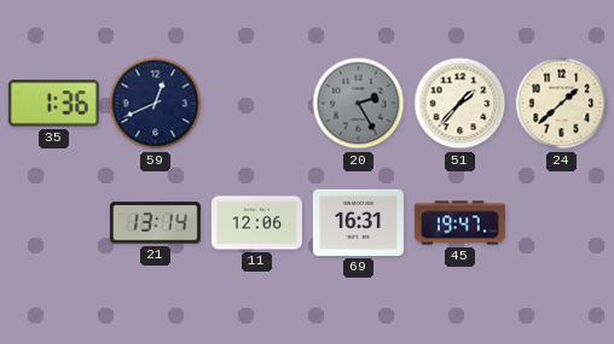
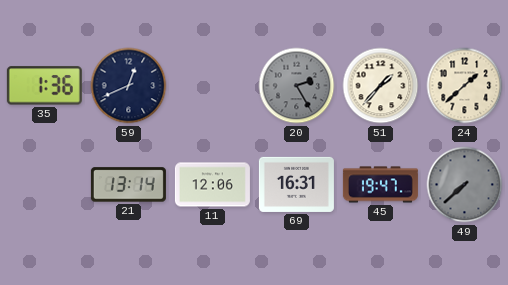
49: none -> 7:38 (465, 185)
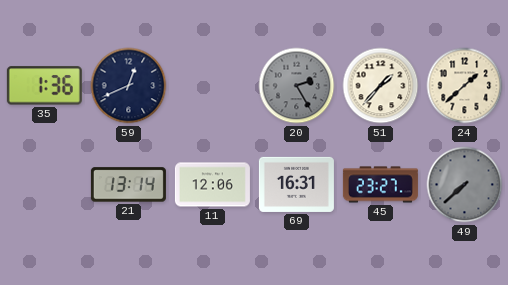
45: 19:47 -> 23:27 (380, 185)
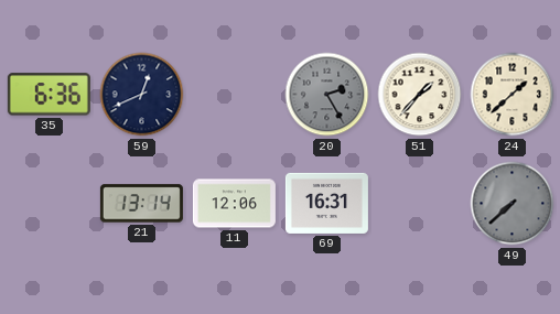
35: 1:36 -> 6:36 (49, 95)
45: 23:27 -> none (380, 185)
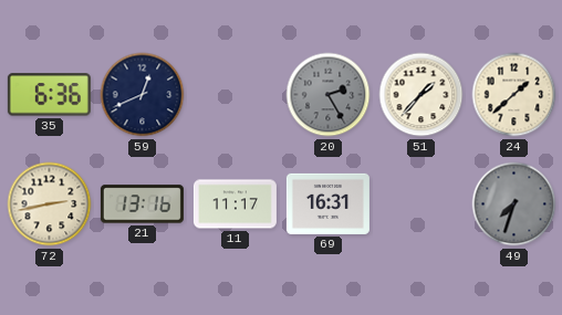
72: none -> 2:43 (50, 204)
21: 13:14 -> 13:16 (142, 204)
11: 12:06 -> 11:17 (235, 204)
49: 7:38 -> 7:33 (514, 204)
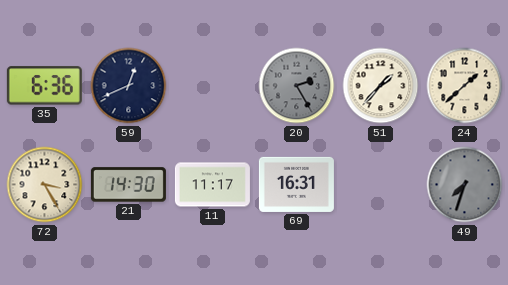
72: 2:43 -> 3:25 (45, 185)
21: 13:16 -> 14:30 (128, 185)
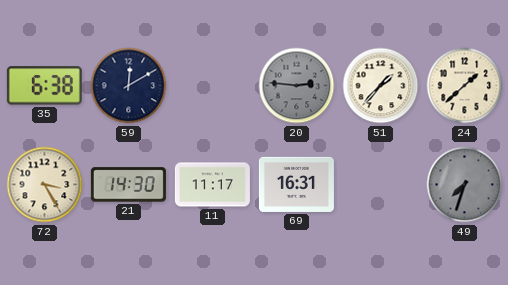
35: 6:36 -> 6:38 (44, 86)
59: 12:41 -> 12:10 (129, 86)
20: 2:25 -> 2:46 (297, 86)
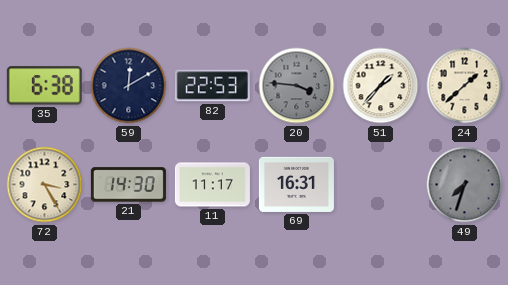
82: none -> 22:53 (212, 86)
20: 2:46 -> 3:46 (297, 86)
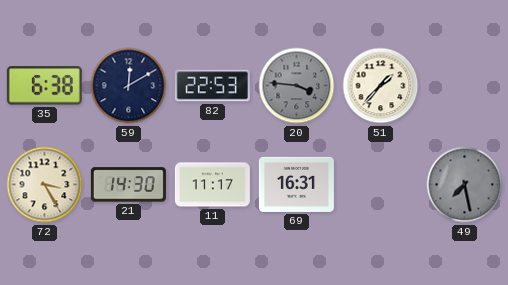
24: 1:38 -> none (465, 86)
49: 7:33 -> 7:28 (465, 185)
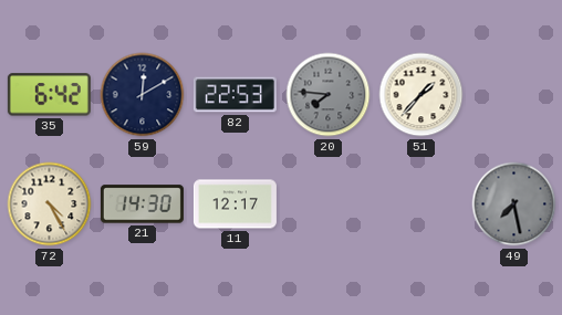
35: 6:38 -> 6:42 (49, 95)
20: 3:46 -> 7:46 (329, 95)
72: 3:25 -> 4:25 (50, 204)
11: 11:17 -> 12:17 (235, 204)
69: 16:31 -> none (296, 184)
